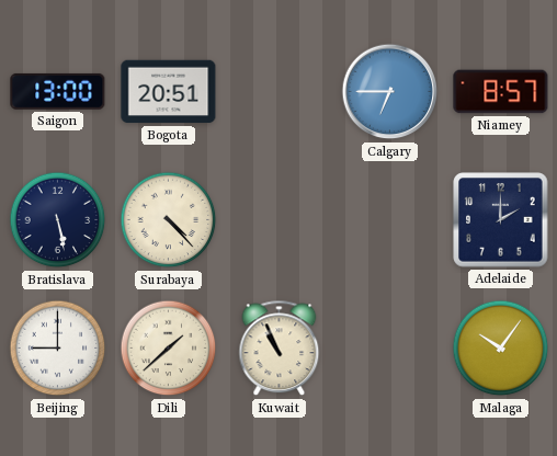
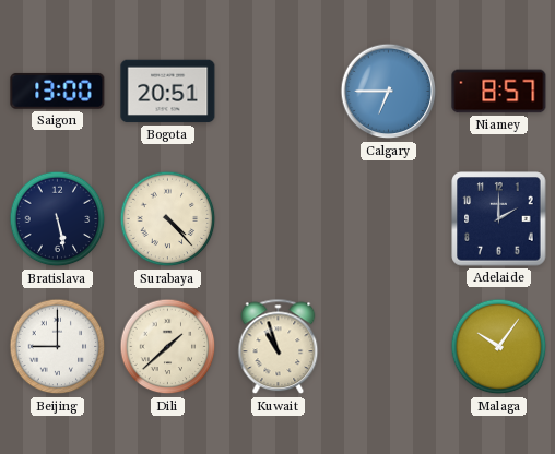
Kuwait: 10:56 -> 10:57 (279, 347)
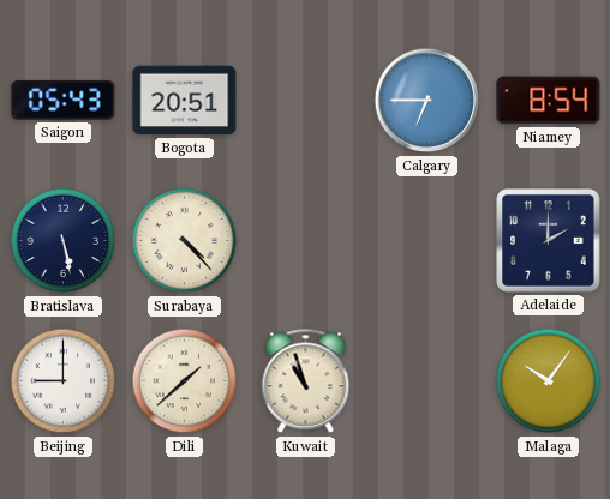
Saigon: 13:00 -> 05:43 (64, 100)
Niamey: 8:57 -> 8:54 (549, 101)
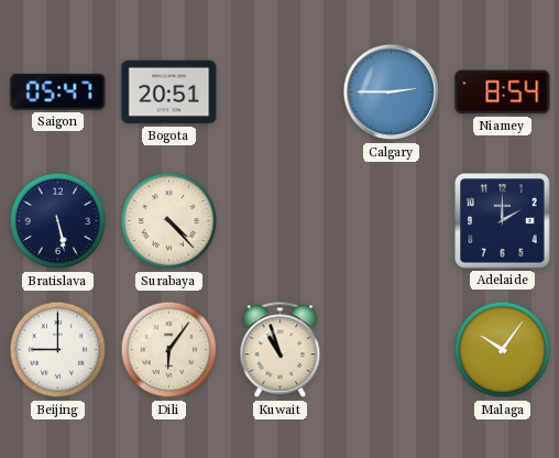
Saigon: 05:43 -> 05:47 (58, 91)
Calgary: 6:45 -> 2:45 (392, 92)
Dili: 1:38 -> 6:06 (169, 350)
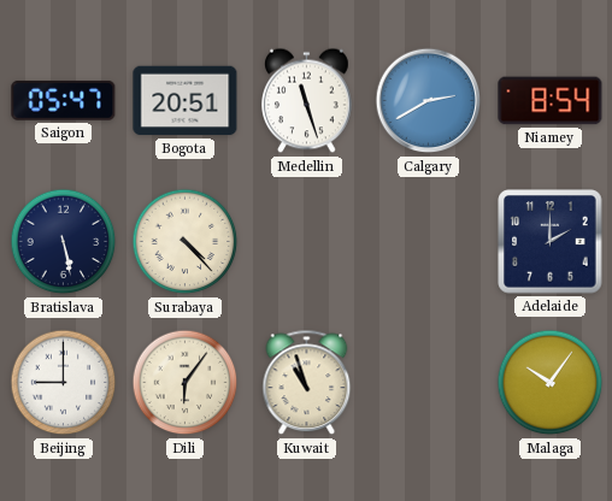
Medellin: none -> 11:27 (307, 101)
Calgary: 2:45 -> 2:40 (429, 101)
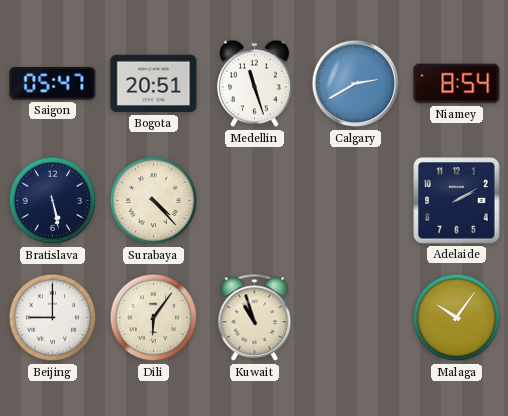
Adelaide: 2:00 -> 2:10 (457, 201)
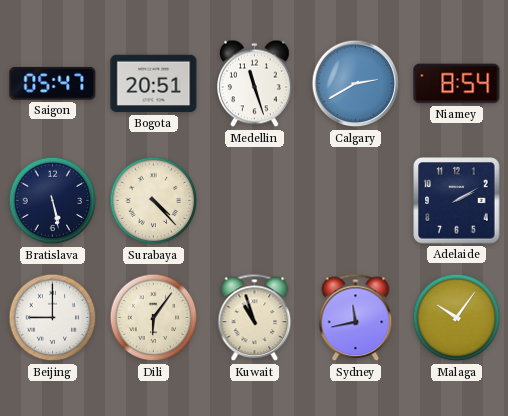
Sydney: none -> 11:43 (356, 318)
